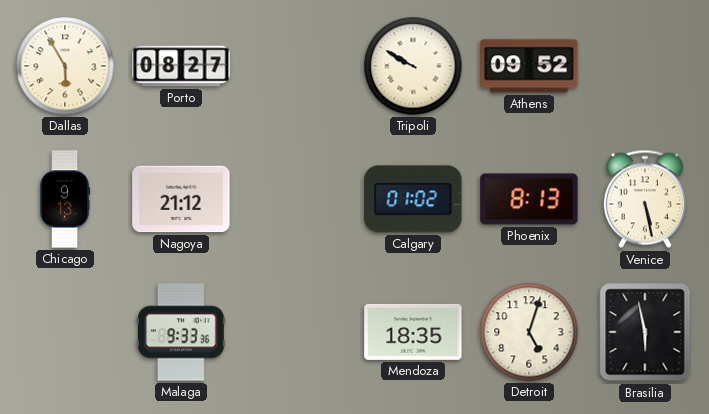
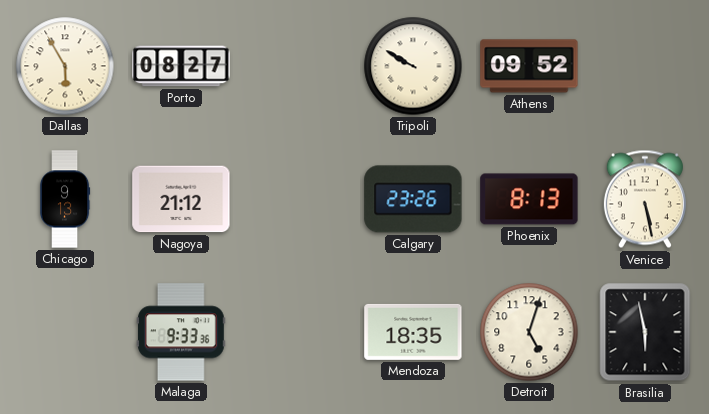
Calgary: 01:02 -> 23:26 (413, 199)
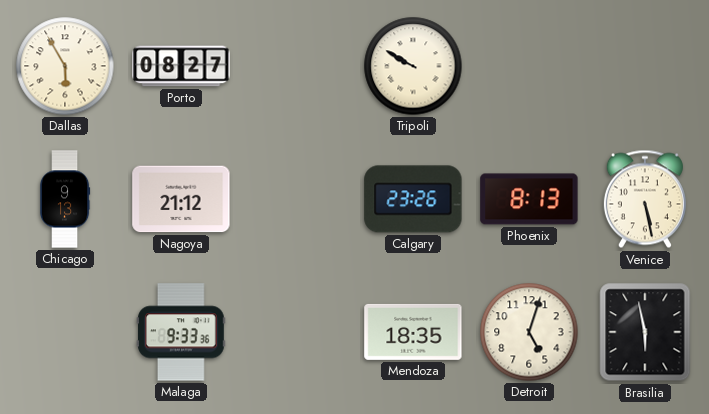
Athens: 09:52 -> none (529, 66)
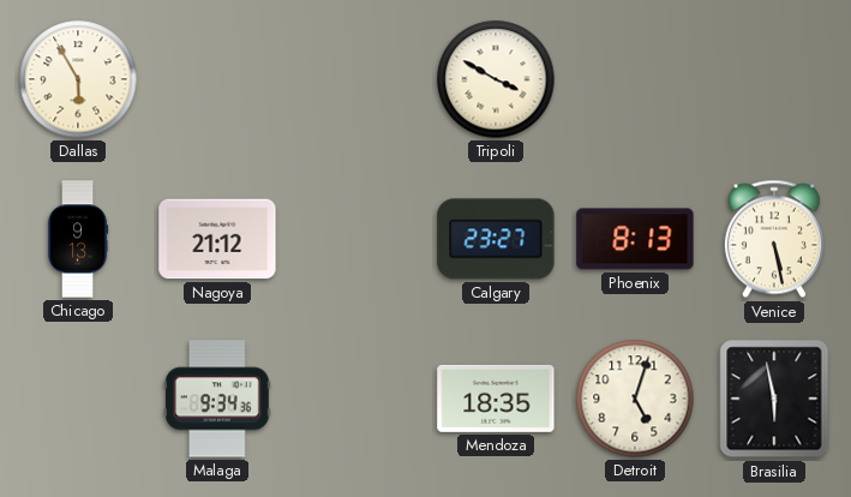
Porto: 08:27 -> none (181, 66)
Tripoli: 9:50 -> 3:50 (496, 79)
Calgary: 23:26 -> 23:27 (496, 239)
Malaga: 9:33 -> 9:34 (218, 399)
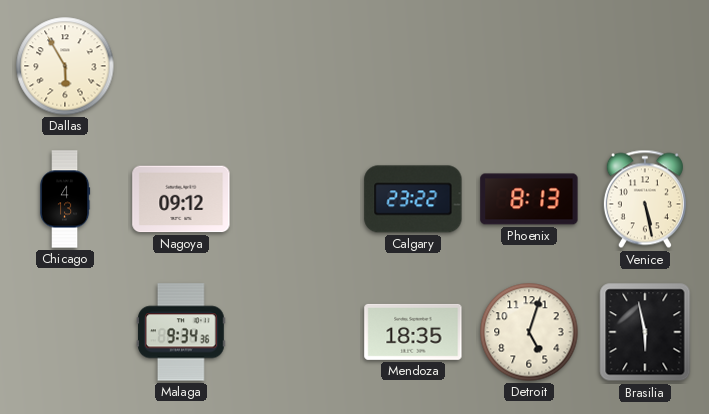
Tripoli: 3:50 -> none (496, 79)
Chicago: 9:13 -> 4:13 (65, 199)
Nagoya: 21:12 -> 09:12 (181, 199)
Calgary: 23:27 -> 23:22 (413, 199)
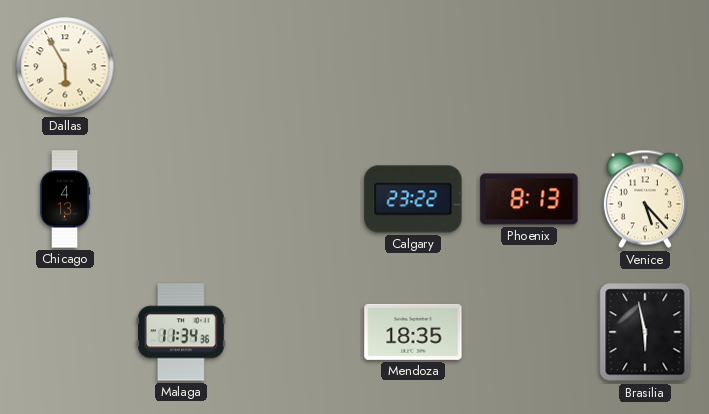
Nagoya: 09:12 -> none (181, 199)
Venice: 5:28 -> 5:23 (645, 199)
Malaga: 9:34 -> 11:34 (182, 332)
Detroit: 5:03 -> none (529, 332)
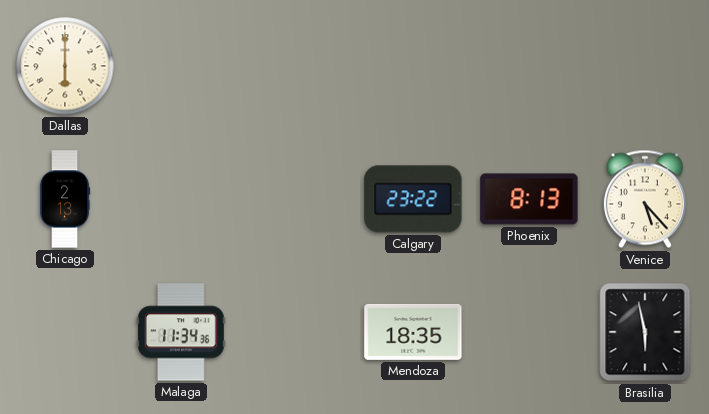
Dallas: 5:55 -> 6:00 (65, 66)
Chicago: 4:13 -> 2:13 (65, 199)
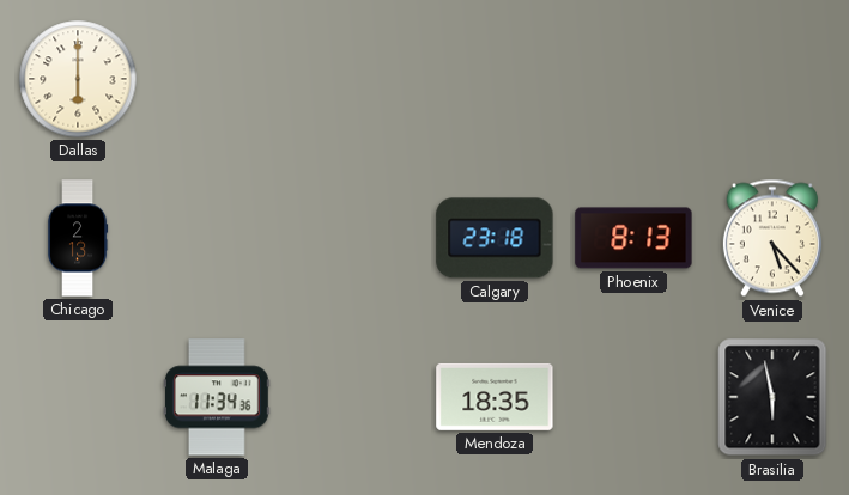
Calgary: 23:22 -> 23:18 (495, 238)
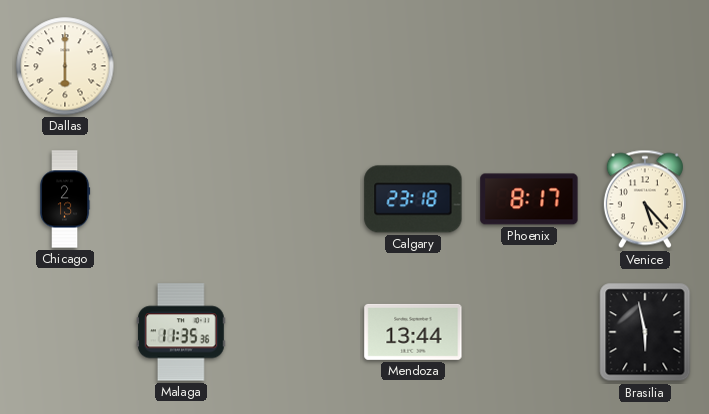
Phoenix: 8:13 -> 8:17 (529, 199)
Malaga: 11:34 -> 11:35 (182, 332)
Mendoza: 18:35 -> 13:44 (413, 332)
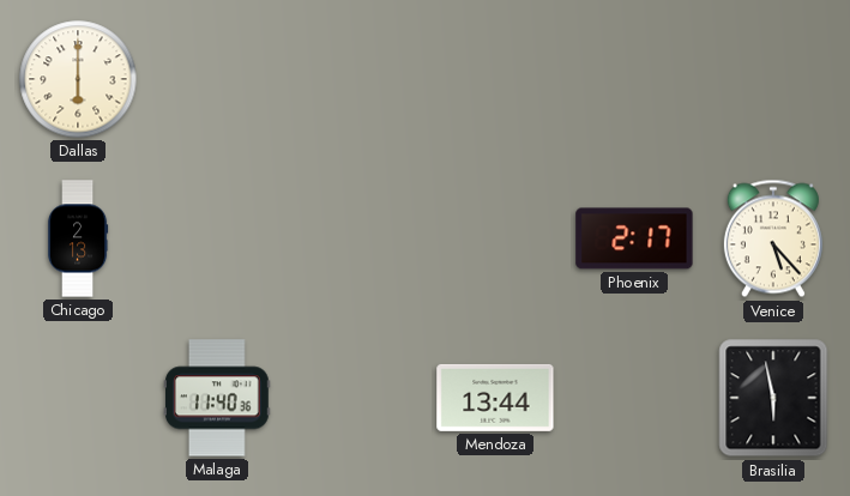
Calgary: 23:18 -> none (413, 199)
Phoenix: 8:17 -> 2:17 (634, 238)
Malaga: 11:35 -> 11:40 (218, 398)
